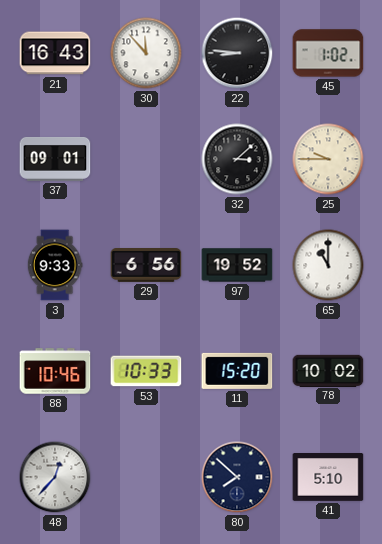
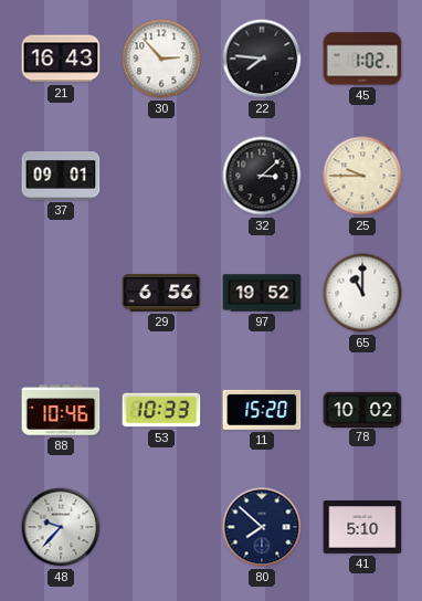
30: 11:53 -> 2:53 (161, 59)
22: 8:46 -> 7:46 (262, 59)
3: 9:33 -> none (55, 265)
48: 12:37 -> 9:37 (61, 527)
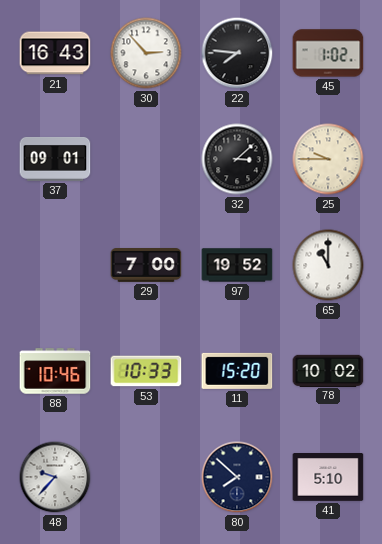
29: 6:56 -> 7:00 (146, 266)
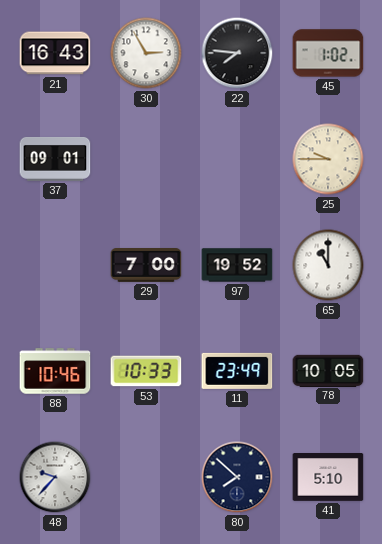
30: 2:53 -> 2:55 (146, 53)
32: 3:08 -> none (237, 159)
11: 15:20 -> 23:49 (237, 371)
78: 10:02 -> 10:05 (328, 370)
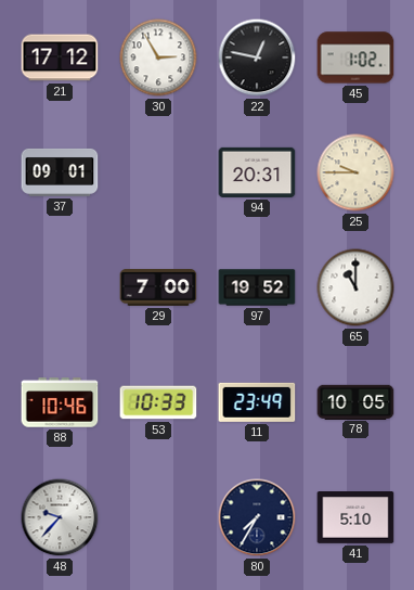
21: 16:43 -> 17:12 (60, 57)
22: 7:46 -> 12:47 (257, 57)
94: none -> 20:31 (257, 172)
80: 7:52 -> 7:35 (257, 517)
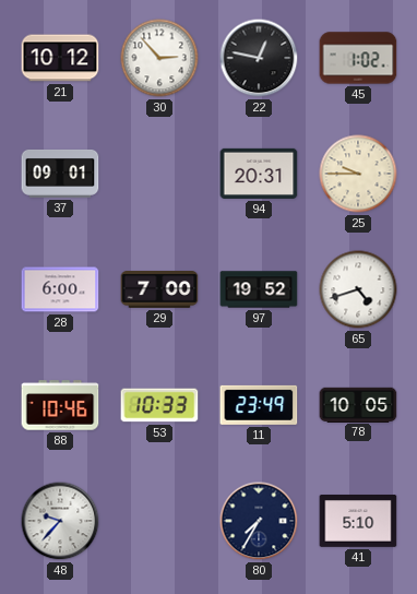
21: 17:12 -> 10:12 (60, 58)
30: 2:55 -> 2:53 (159, 58)
28: none -> 6:00 (60, 289)
65: 11:00 -> 4:42 (358, 289)
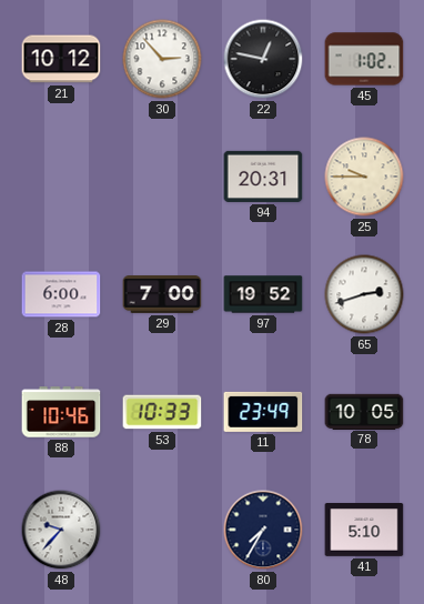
37: 09:01 -> none (60, 174)
65: 4:42 -> 2:42 (364, 294)
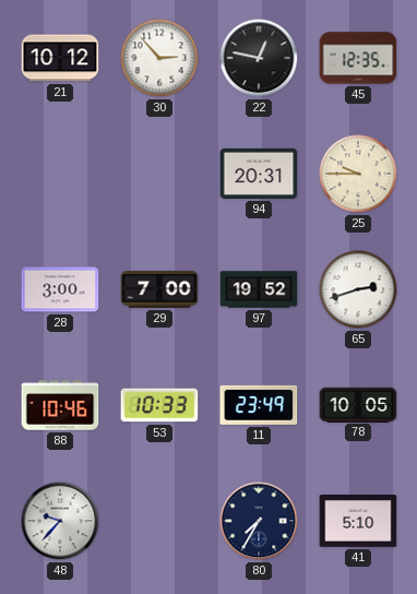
45: 1:02 -> 12:35 (358, 58)
28: 6:00 -> 3:00 (60, 289)
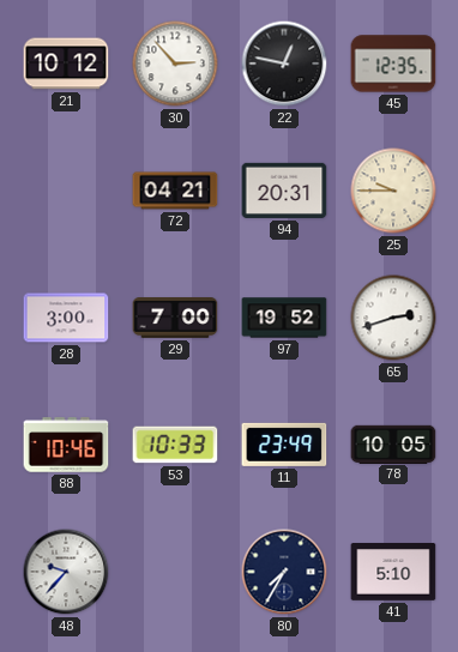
72: none -> 04:21 (175, 191)
